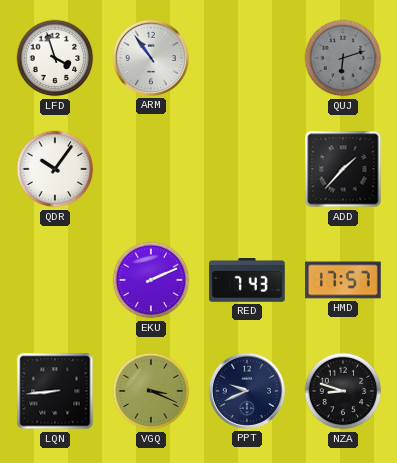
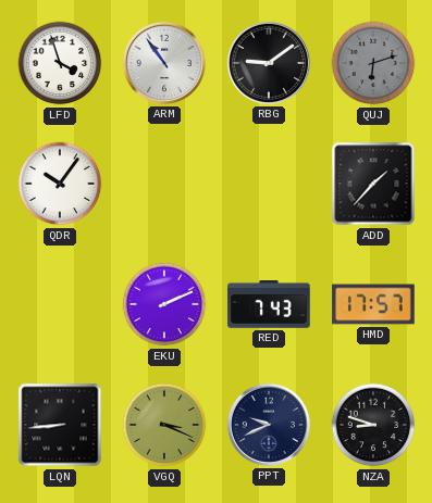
RBG: none -> 9:09 (269, 63)
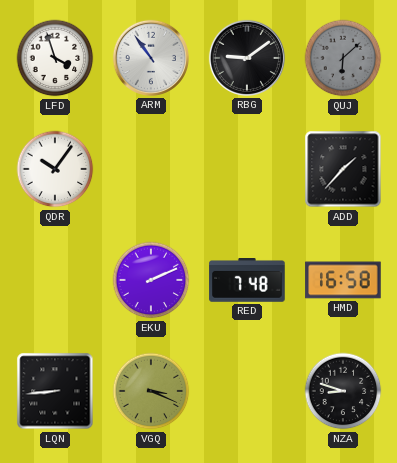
QUJ: 6:12 -> 6:08 (343, 58)
RED: 7:43 -> 7:48 (247, 281)
HMD: 17:57 -> 16:58 (343, 280)
PPT: 9:41 -> none (269, 425)
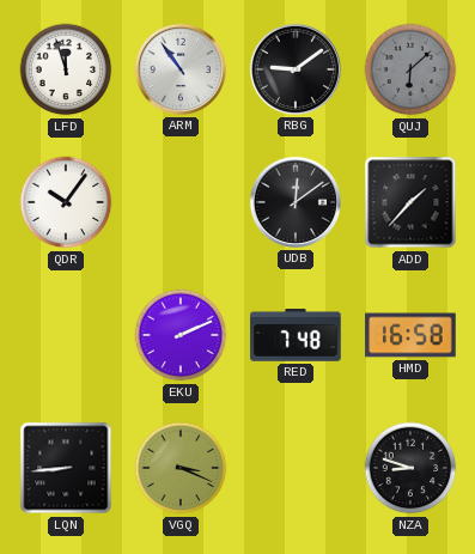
LFD: 3:57 -> 11:57 (66, 69)
UDB: none -> 12:09 (296, 202)
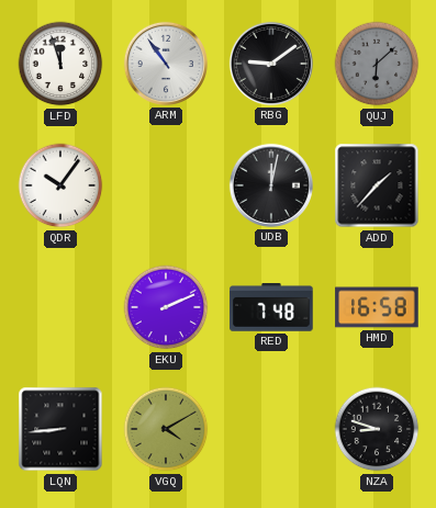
UDB: 12:09 -> 12:02 (271, 185)
VGQ: 3:19 -> 4:10 (166, 429)
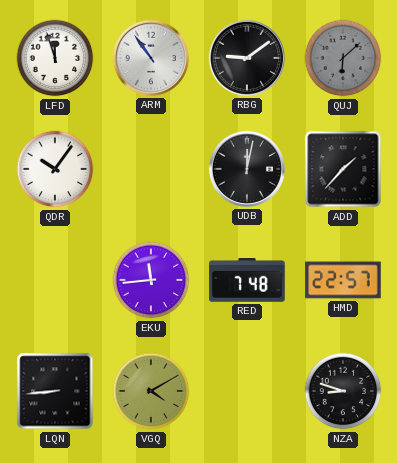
EKU: 2:11 -> 11:44 (151, 280)
HMD: 16:58 -> 22:57 (343, 280)
